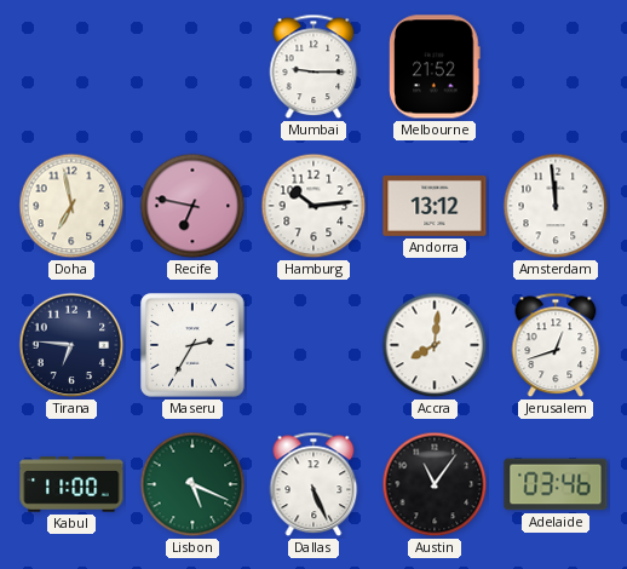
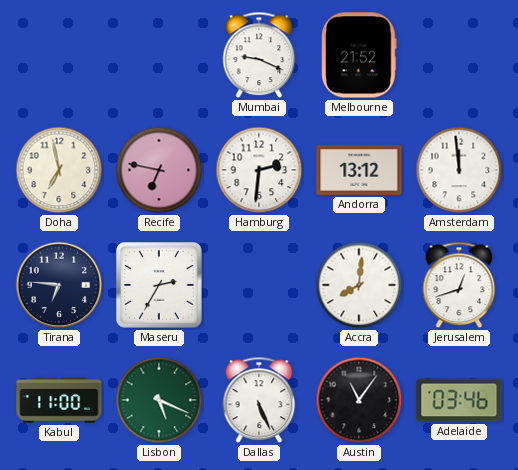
Mumbai: 9:15 -> 9:19 (259, 55)
Hamburg: 10:14 -> 2:31 (259, 170)
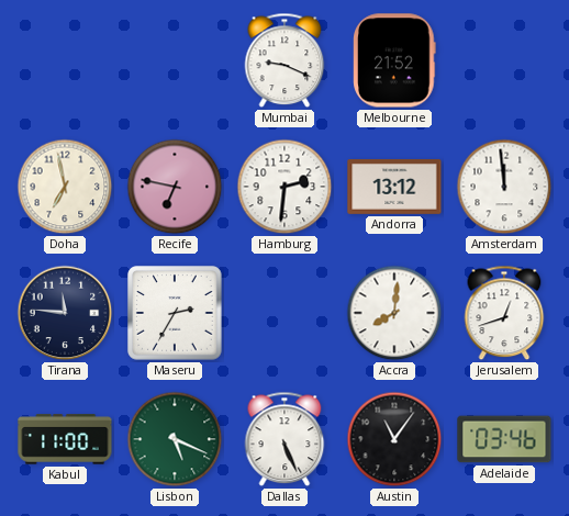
Tirana: 6:46 -> 11:46 (65, 313)
